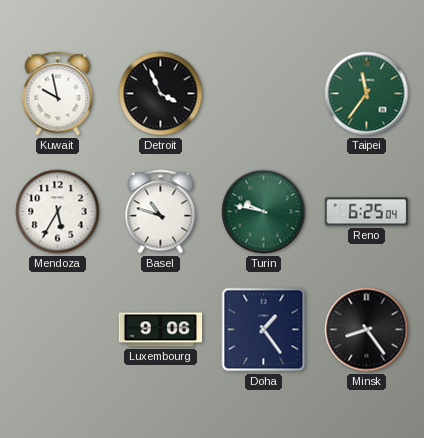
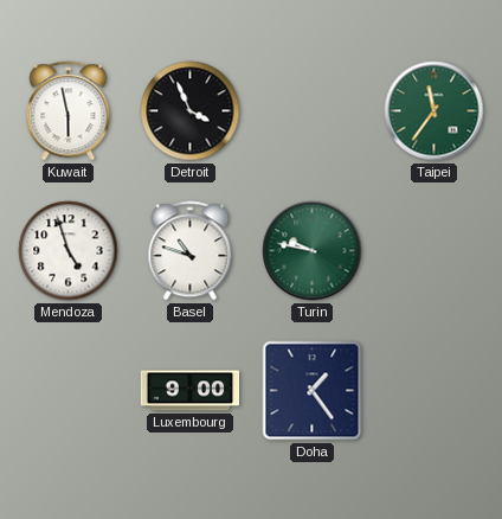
Kuwait: 9:58 -> 5:58 (69, 111)
Mendoza: 5:35 -> 4:57 (69, 251)
Reno: 6:25 -> none (367, 212)
Luxembourg: 9:06 -> 9:00 (191, 391)
Minsk: 8:24 -> none (367, 330)
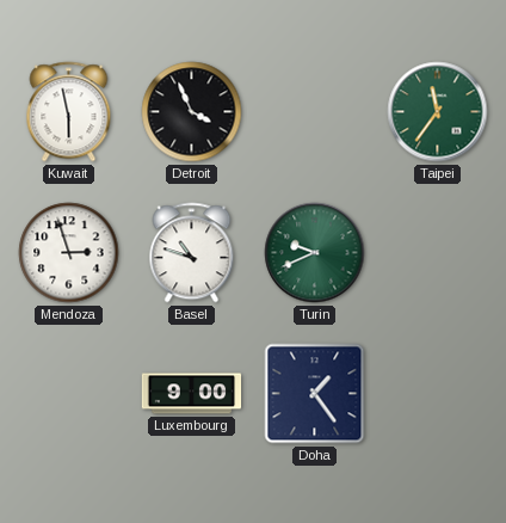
Mendoza: 4:57 -> 2:57 (69, 253)
Turin: 9:47 -> 9:41 (315, 253)
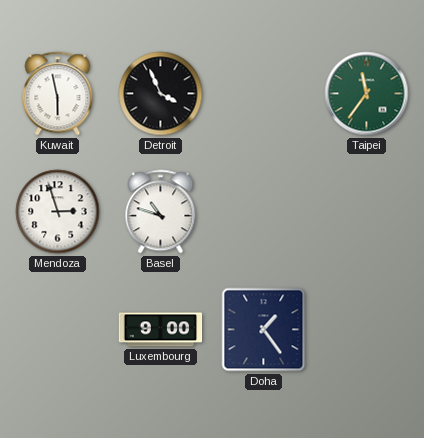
Turin: 9:41 -> none (315, 253)
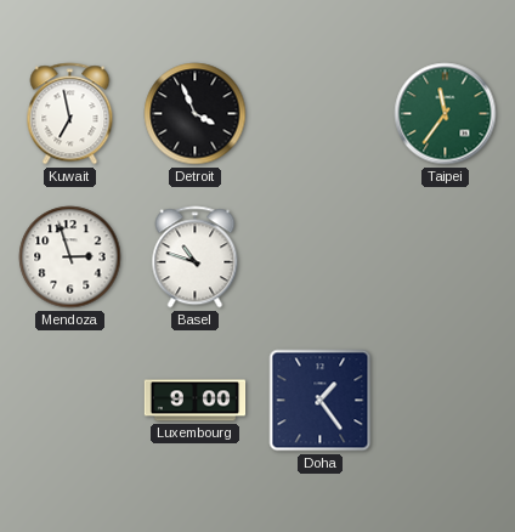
Kuwait: 5:58 -> 6:58 (70, 114)
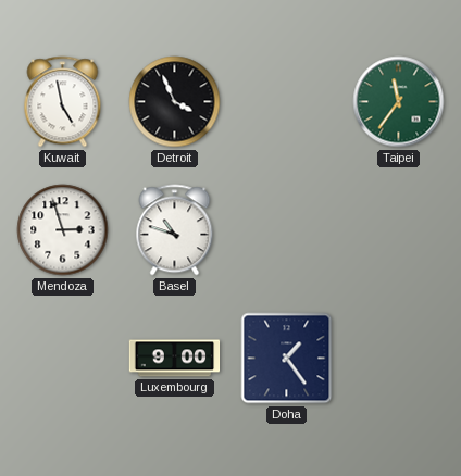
Kuwait: 6:58 -> 4:58 (63, 102)
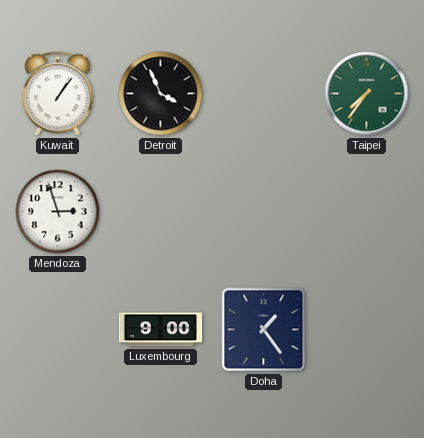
Kuwait: 4:58 -> 1:06 (58, 94)
Taipei: 11:36 -> 7:36 (367, 94)
Basel: 10:48 -> none (175, 230)
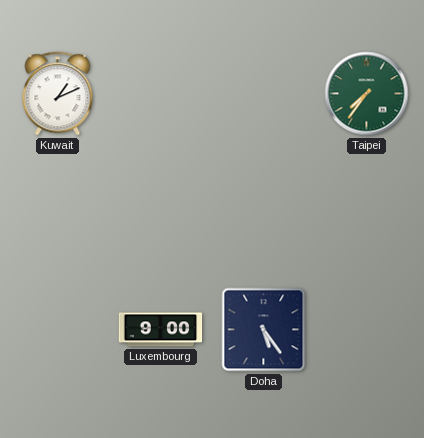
Kuwait: 1:06 -> 1:11 (58, 94)
Detroit: 3:56 -> none (161, 94)
Mendoza: 2:57 -> none (58, 212)
Doha: 1:24 -> 5:24 (264, 330)
